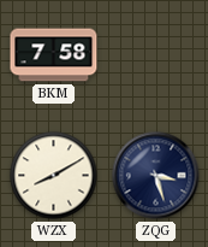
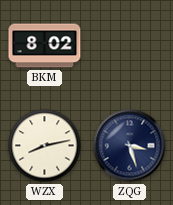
BKM: 7:58 -> 8:02 (45, 46)
WZX: 8:10 -> 8:13 (45, 146)
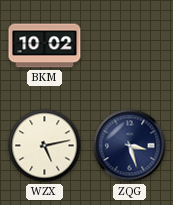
BKM: 8:02 -> 10:02 (45, 46)
WZX: 8:13 -> 5:13 (45, 146)
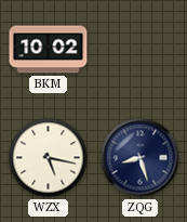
WZX: 5:13 -> 5:17 (49, 158)
ZQG: 3:27 -> 8:27 (141, 158)
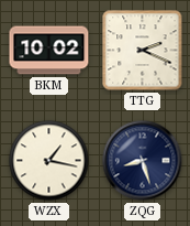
TTG: none -> 2:19 (143, 51)
WZX: 5:17 -> 1:17 (49, 161)
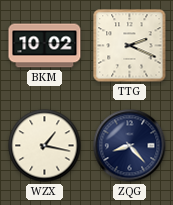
ZQG: 8:27 -> 8:23 (130, 146)
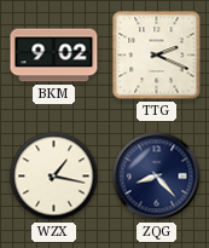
BKM: 10:02 -> 9:02 (54, 56)
